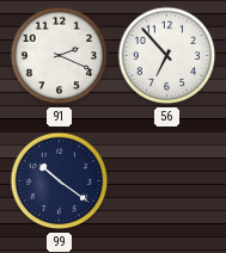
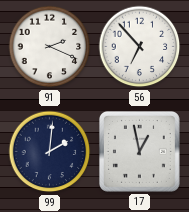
99: 10:21 -> 2:01 (50, 152)
17: none -> 12:58 (139, 151)
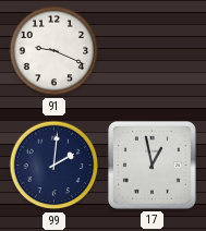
91: 2:19 -> 9:19 (54, 51)
56: 6:53 -> none (140, 47)
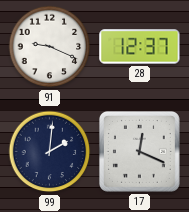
28: none -> 12:37 (140, 47)
17: 12:58 -> 12:19 (139, 151)
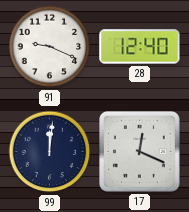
28: 12:37 -> 12:40 (140, 47)
99: 2:01 -> 12:01 (50, 152)
